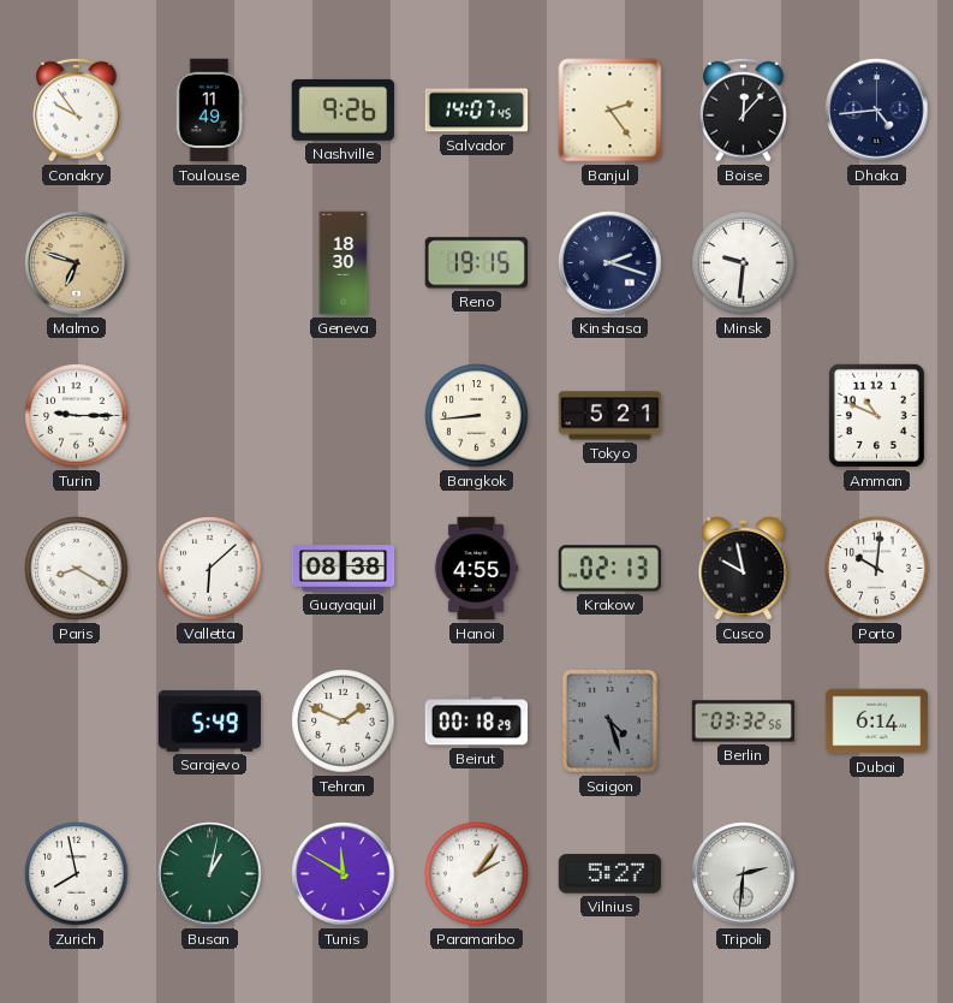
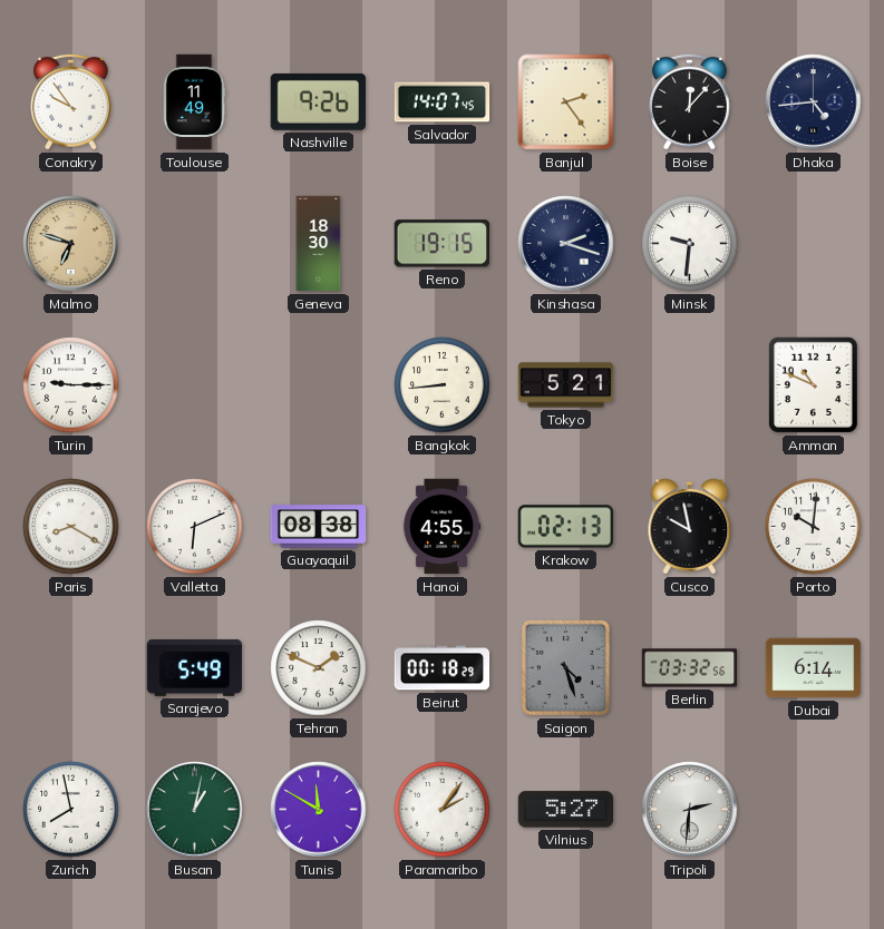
Valletta: 6:08 -> 6:11 (195, 527)
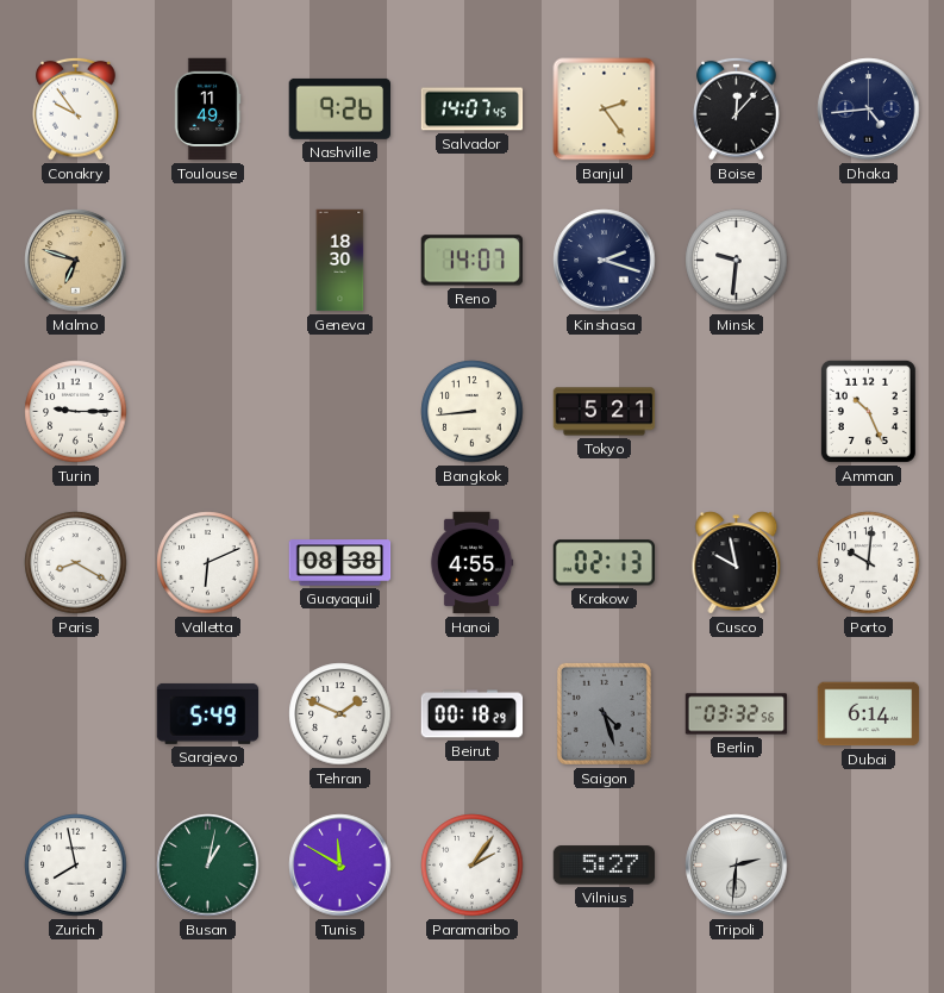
Reno: 19:15 -> 14:07 (471, 261)
Amman: 10:49 -> 10:26 (868, 411)
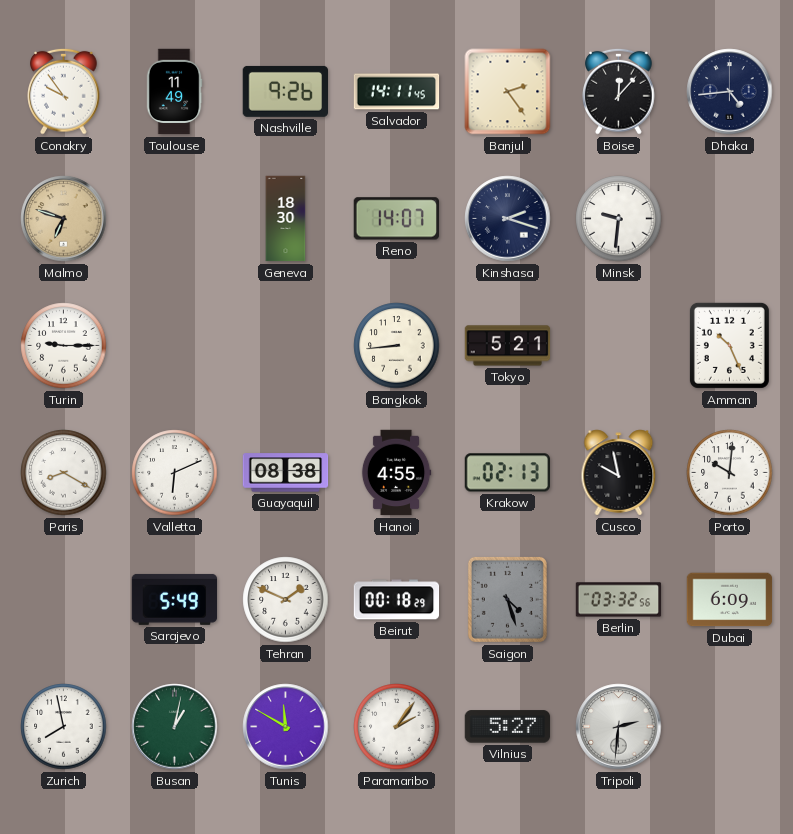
Salvador: 14:07 -> 14:11 (397, 92)
Dubai: 6:14 -> 6:09 (730, 600)
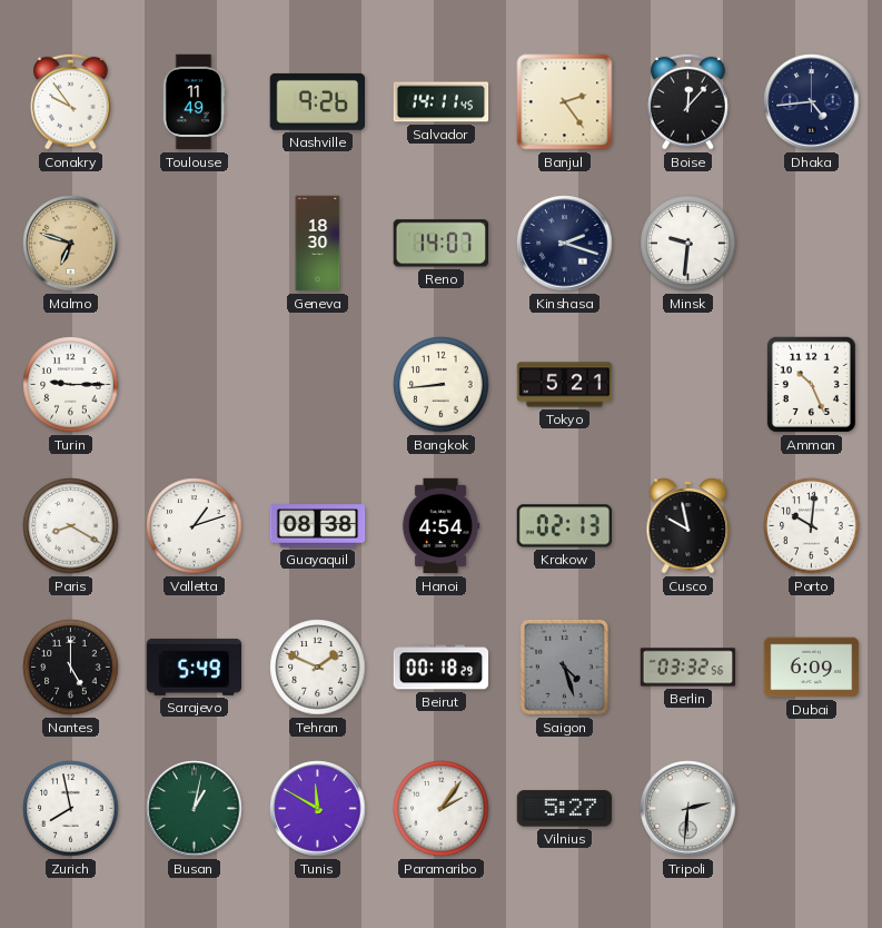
Valletta: 6:11 -> 1:12 (195, 526)
Hanoi: 4:55 -> 4:54 (440, 526)
Nantes: none -> 5:00 (71, 668)
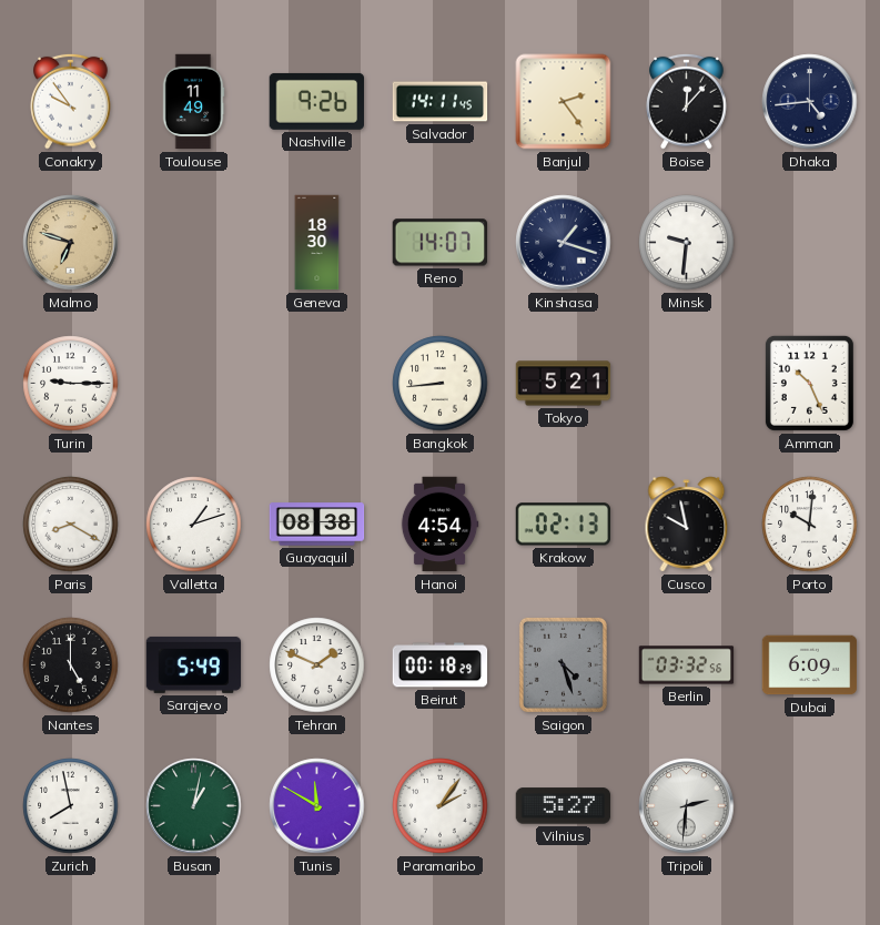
Kinshasa: 2:18 -> 1:18 (564, 243)
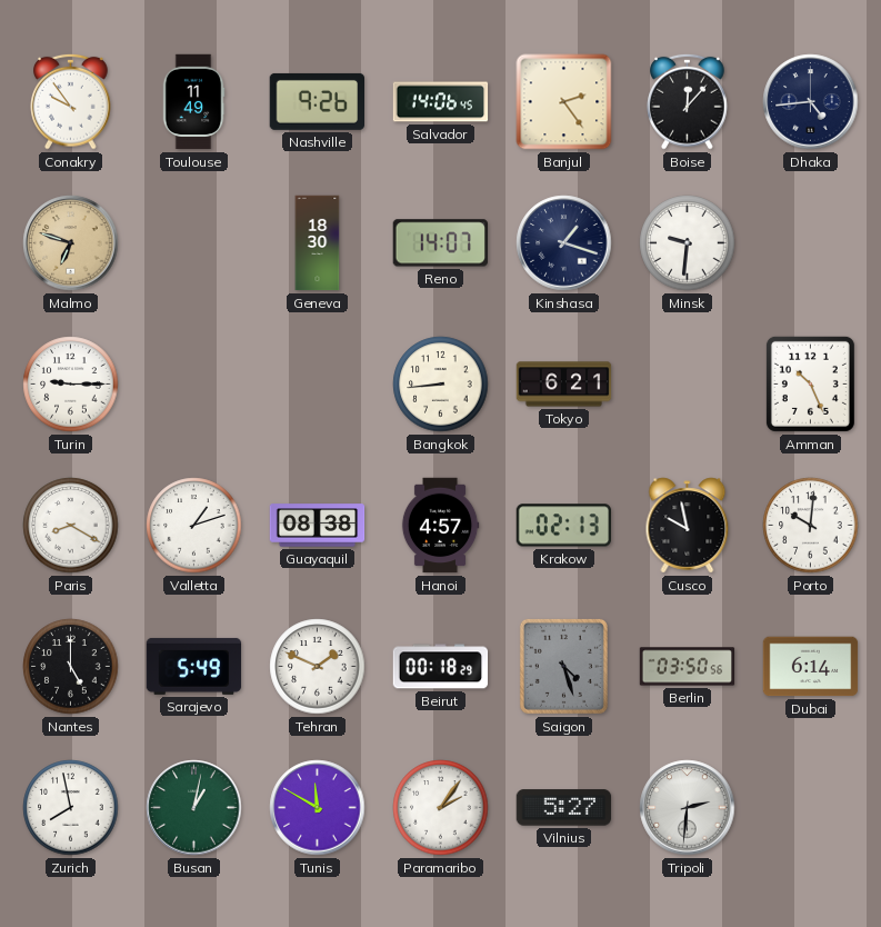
Salvador: 14:11 -> 14:06 (441, 102)
Tokyo: 5:21 -> 6:21 (564, 385)
Hanoi: 4:54 -> 4:57 (440, 526)
Berlin: 03:32 -> 03:50 (688, 667)
Dubai: 6:09 -> 6:14 (811, 667)
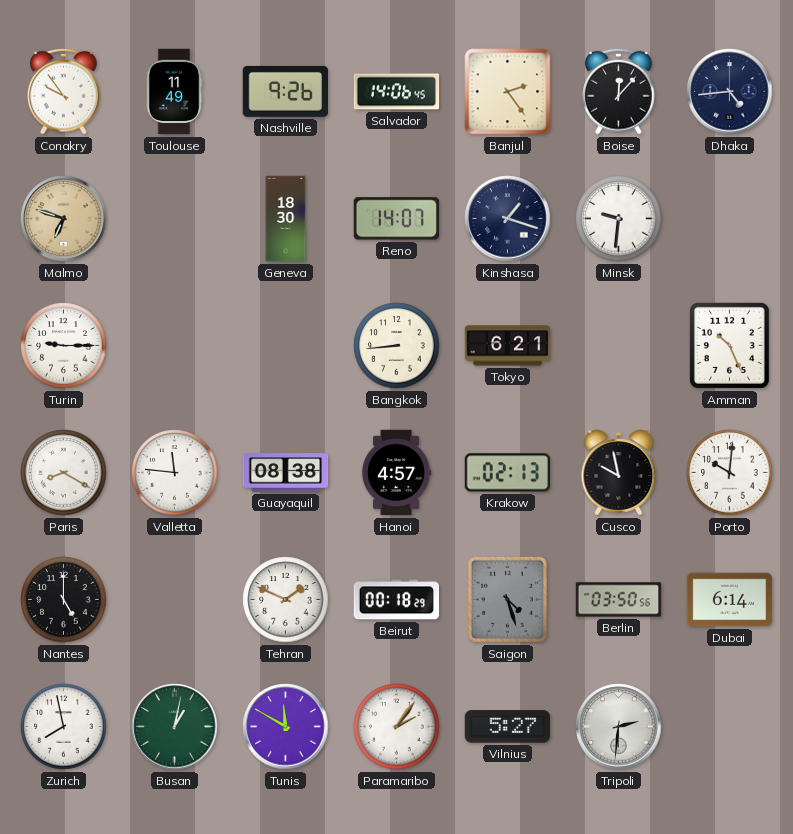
Valletta: 1:12 -> 11:46 (175, 473)
Sarajevo: 5:49 -> none (194, 666)
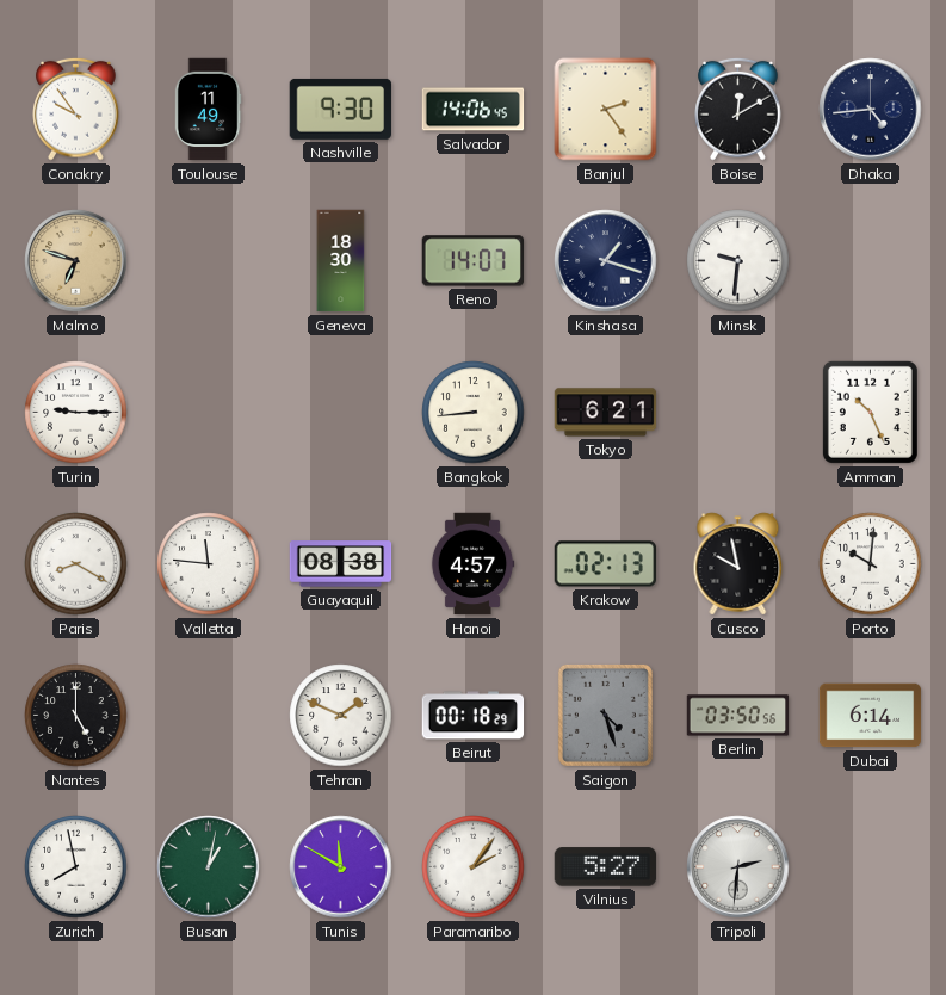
Nashville: 9:26 -> 9:30 (340, 109)
Boise: 12:07 -> 12:10 (738, 109)
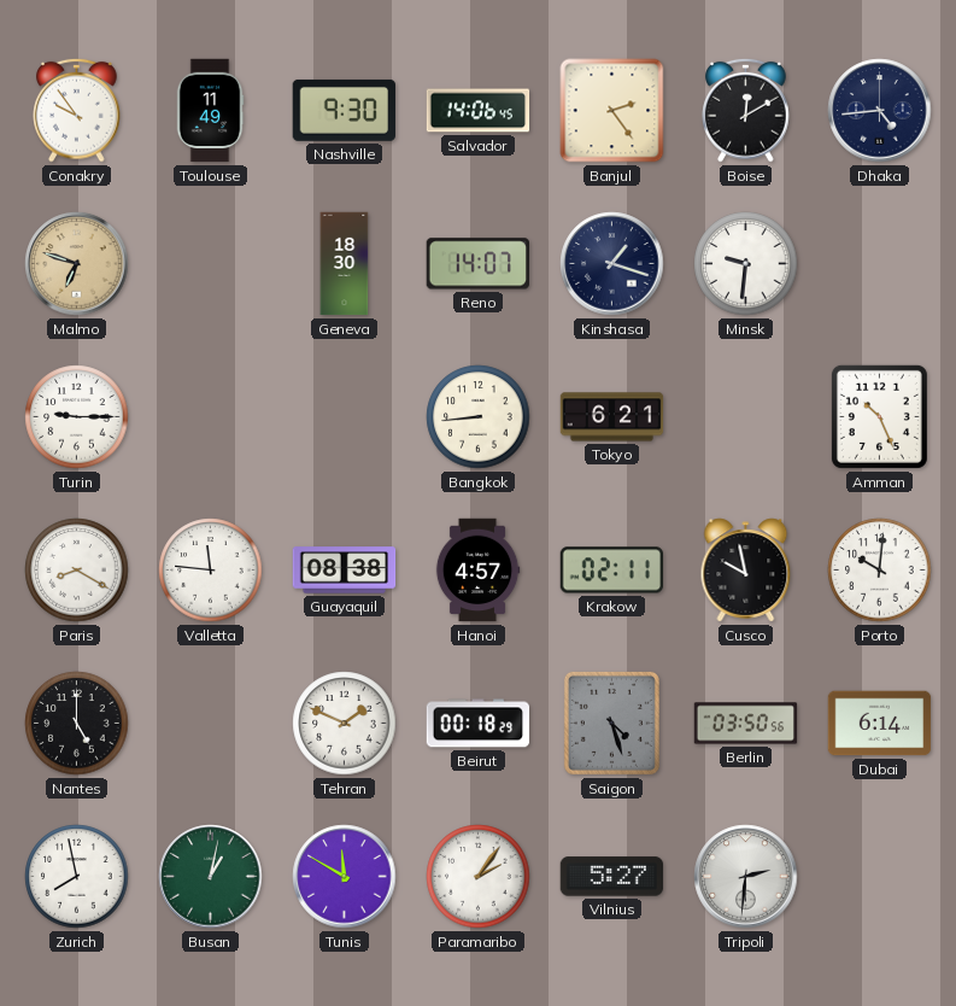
Krakow: 02:13 -> 02:11 (612, 571)
